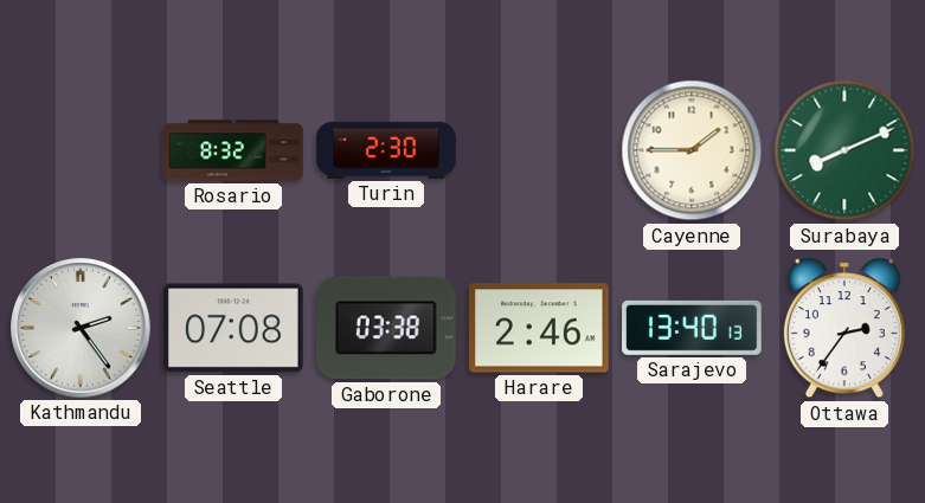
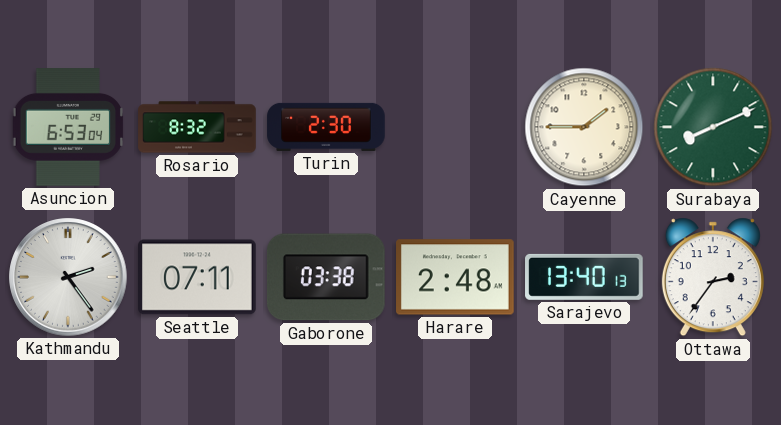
Asuncion: none -> 6:53 (68, 127)
Seattle: 07:08 -> 07:11 (197, 277)
Harare: 2:46 -> 2:48 (455, 277)
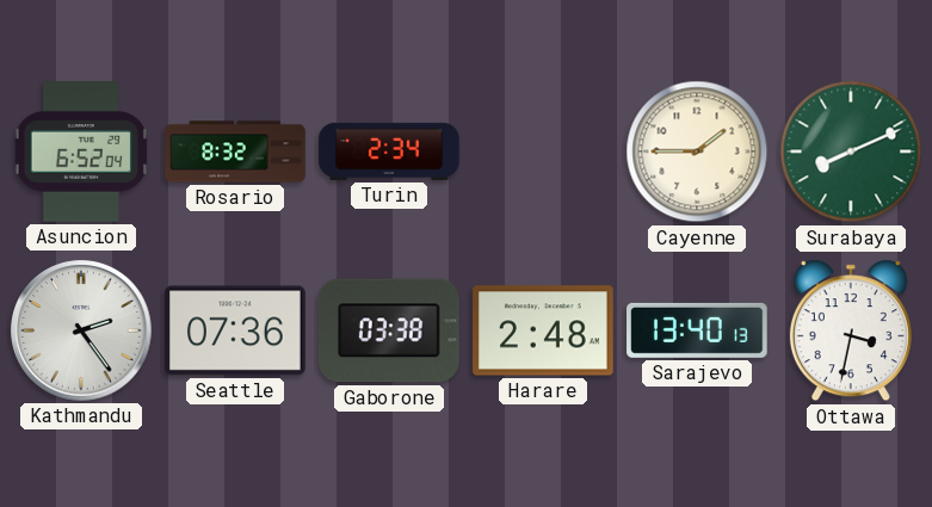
Asuncion: 6:53 -> 6:52 (81, 152)
Turin: 2:30 -> 2:34 (389, 152)
Seattle: 07:11 -> 07:36 (235, 330)
Ottawa: 2:36 -> 3:32 (851, 330)
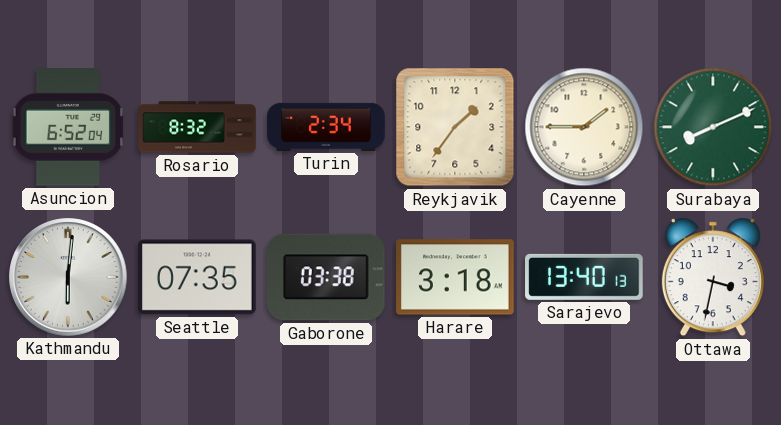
Reykjavik: none -> 1:36 (455, 127)
Kathmandu: 2:24 -> 6:01 (68, 277)
Seattle: 07:36 -> 07:35 (197, 277)
Harare: 2:48 -> 3:18 (455, 277)
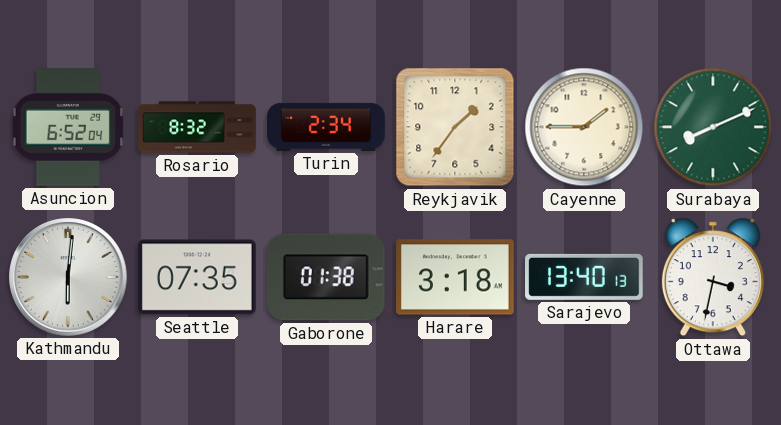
Gaborone: 03:38 -> 01:38 (326, 277)
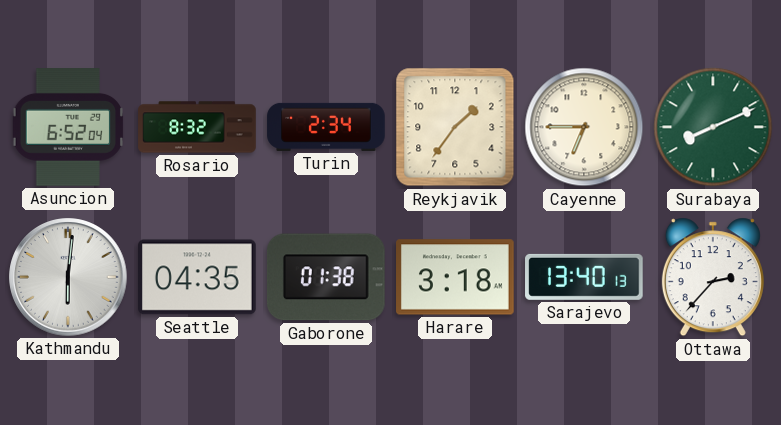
Cayenne: 1:45 -> 6:45 (584, 127)
Seattle: 07:35 -> 04:35 (197, 277)
Ottawa: 3:32 -> 2:37 (713, 277)
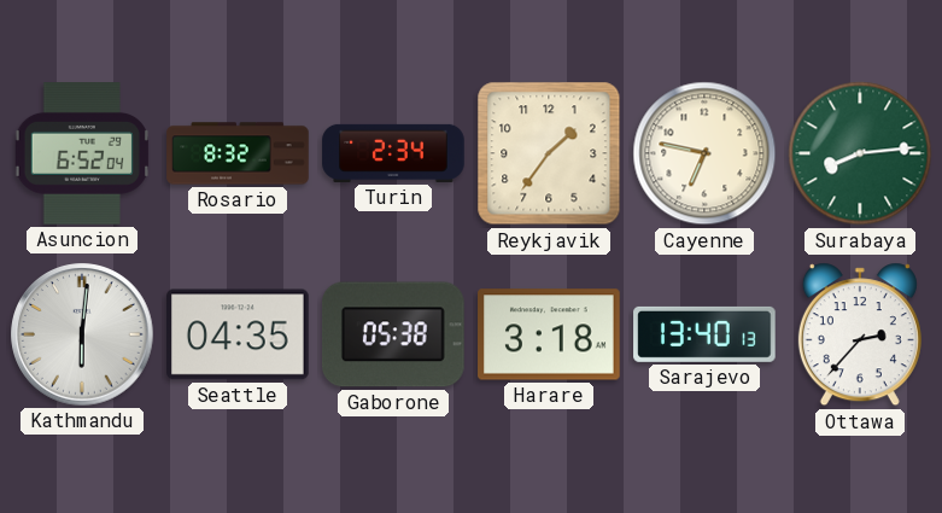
Cayenne: 6:45 -> 6:47 (704, 153)
Surabaya: 8:11 -> 8:14 (860, 153)
Gaborone: 01:38 -> 05:38 (393, 334)
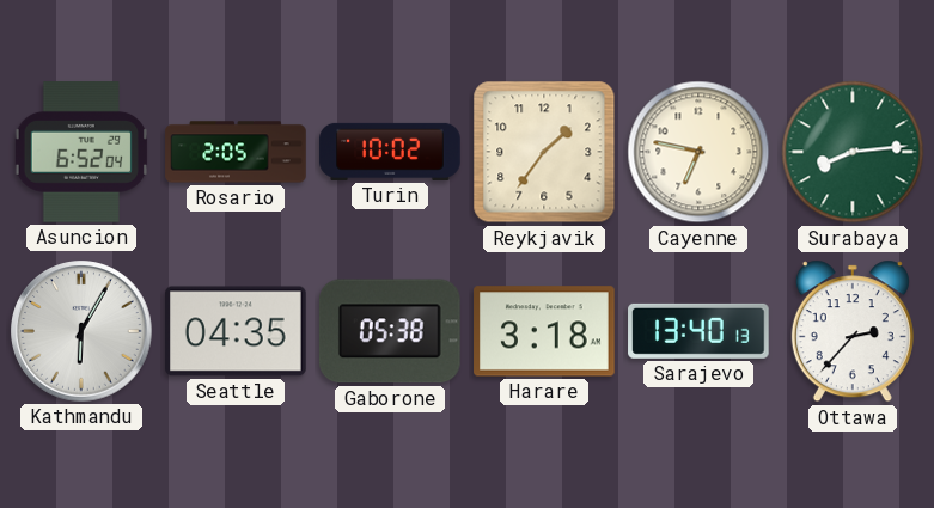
Rosario: 8:32 -> 2:05 (236, 152)
Turin: 2:34 -> 10:02 (390, 152)
Kathmandu: 6:01 -> 6:05 (81, 331)
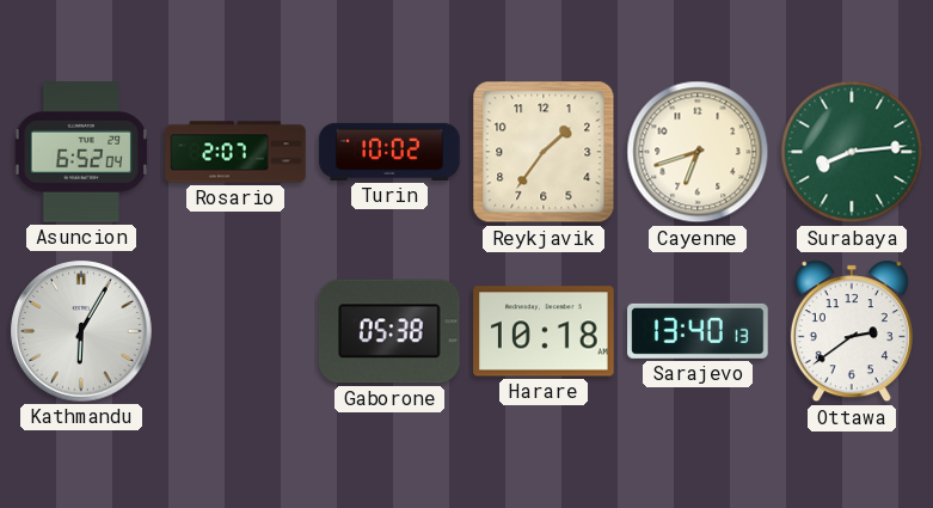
Rosario: 2:05 -> 2:07 (235, 152)
Cayenne: 6:47 -> 6:42 (698, 152)
Seattle: 04:35 -> none (236, 331)
Harare: 3:18 -> 10:18 (544, 331)
Ottawa: 2:37 -> 2:39 (852, 331)
